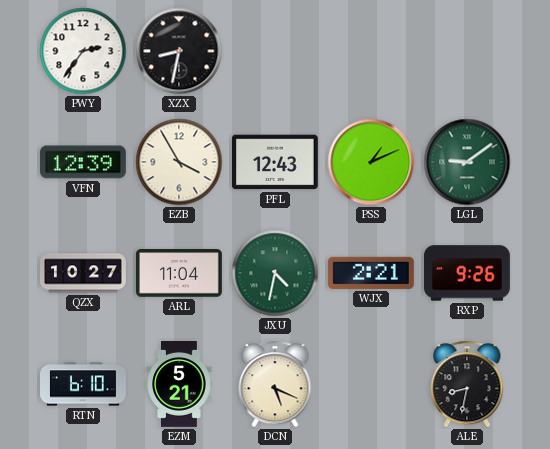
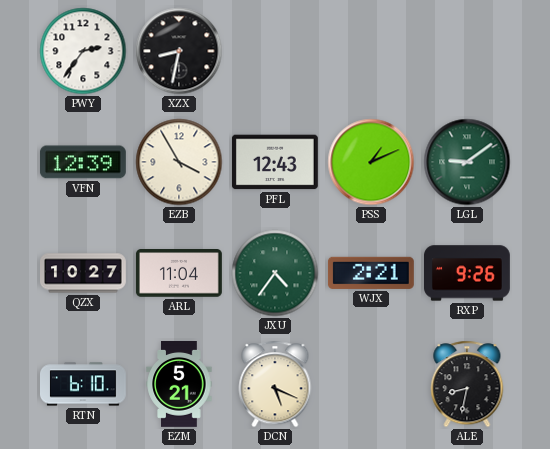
JXU: 4:32 -> 4:36 (275, 273)
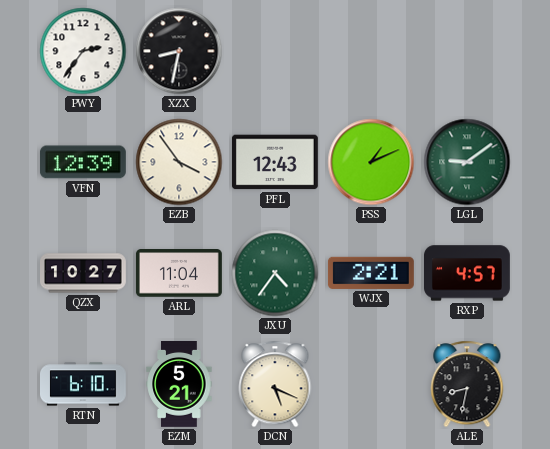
EZB: 3:55 -> 3:54 (179, 162)
RXP: 9:26 -> 4:57 (468, 273)
